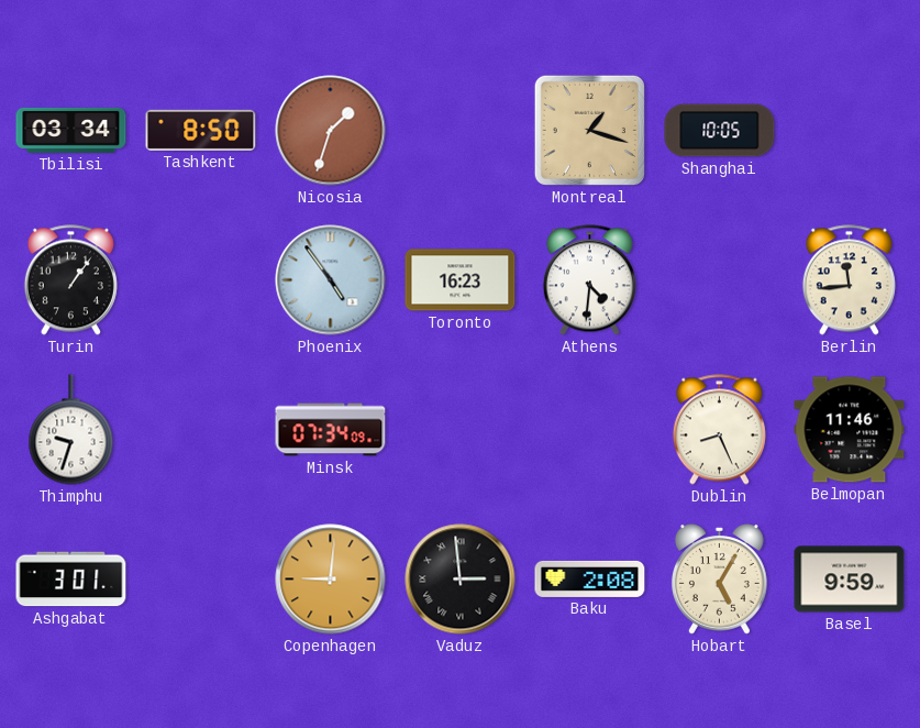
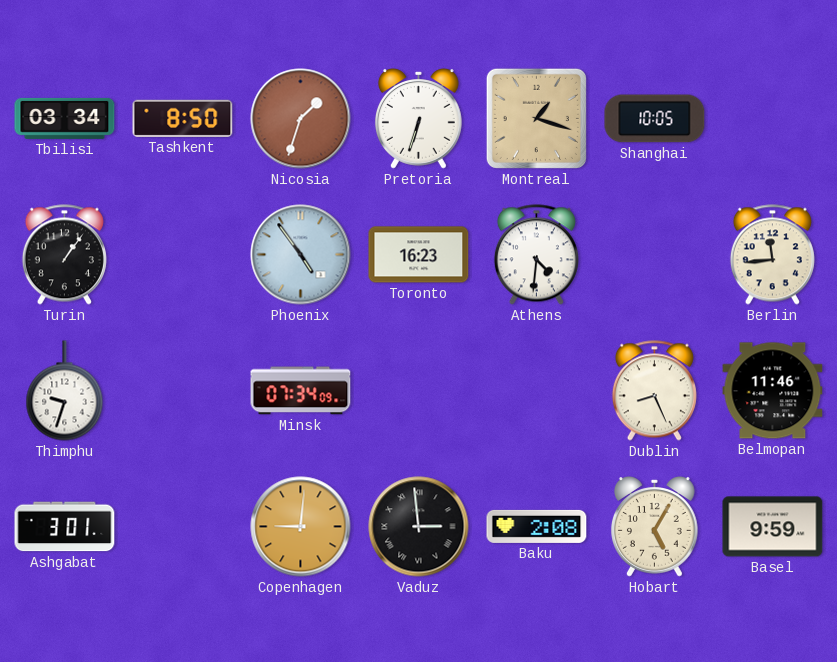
Pretoria: none -> 6:33 (418, 119)
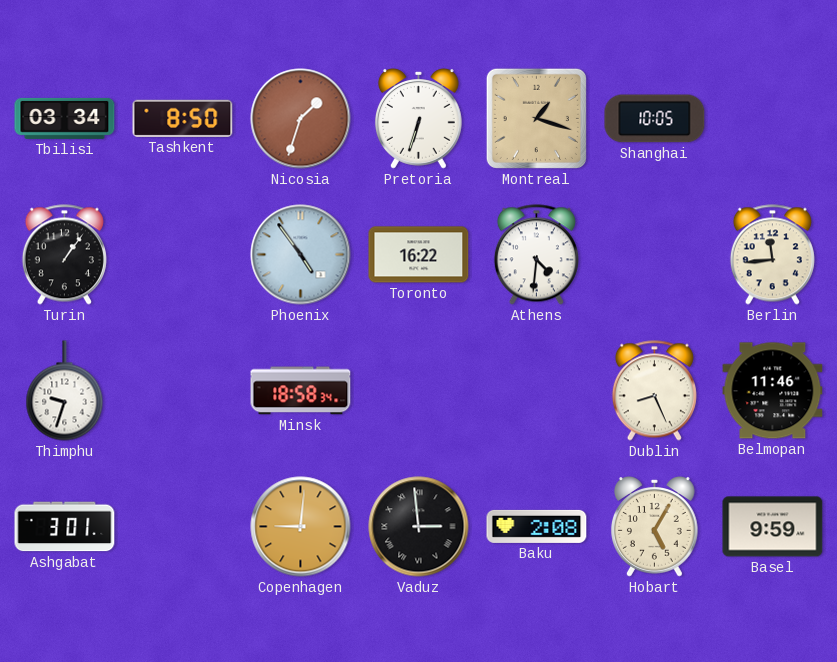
Toronto: 16:23 -> 16:22 (419, 255)
Minsk: 07:34 -> 18:58 (301, 391)
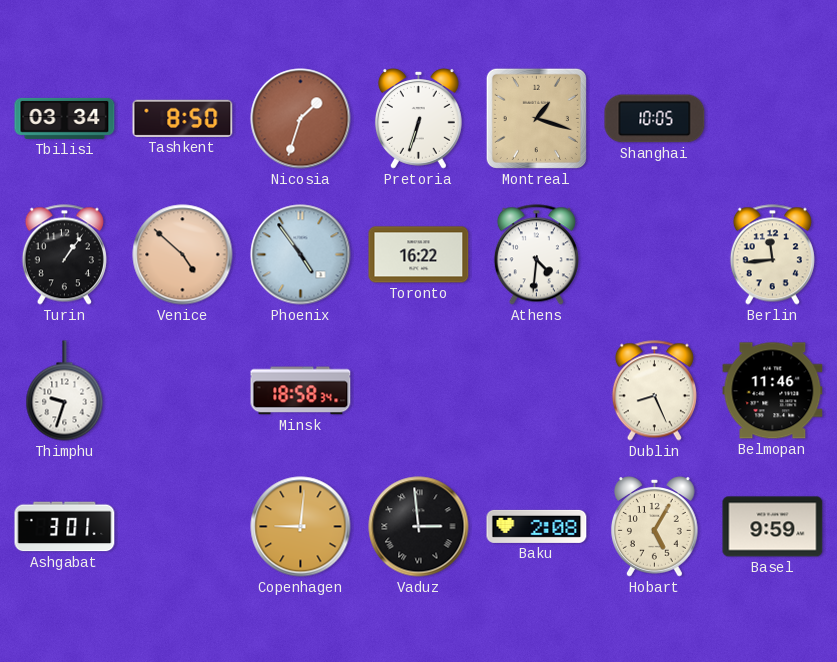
Venice: none -> 4:52 (183, 255)
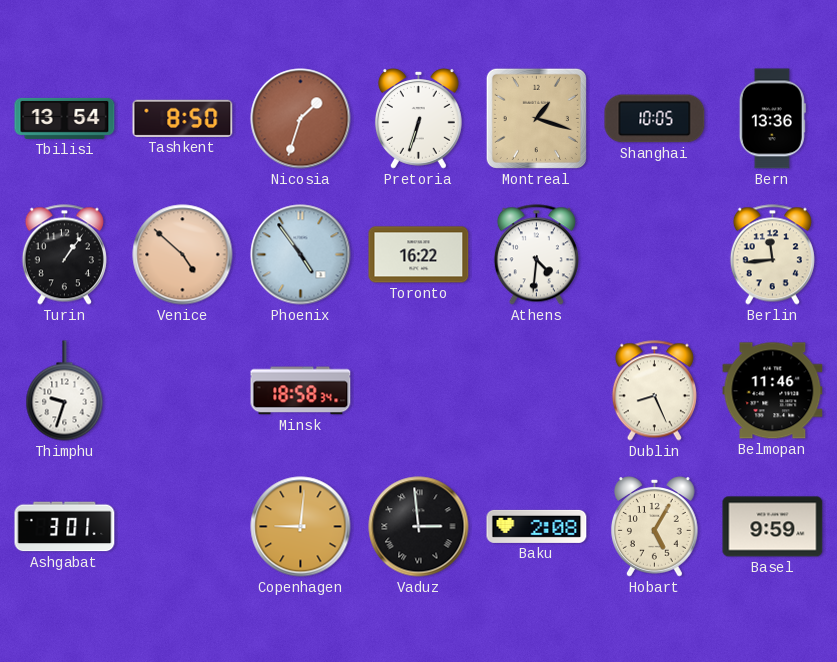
Tbilisi: 03:34 -> 13:54 (65, 118)
Bern: none -> 13:36 (772, 119)
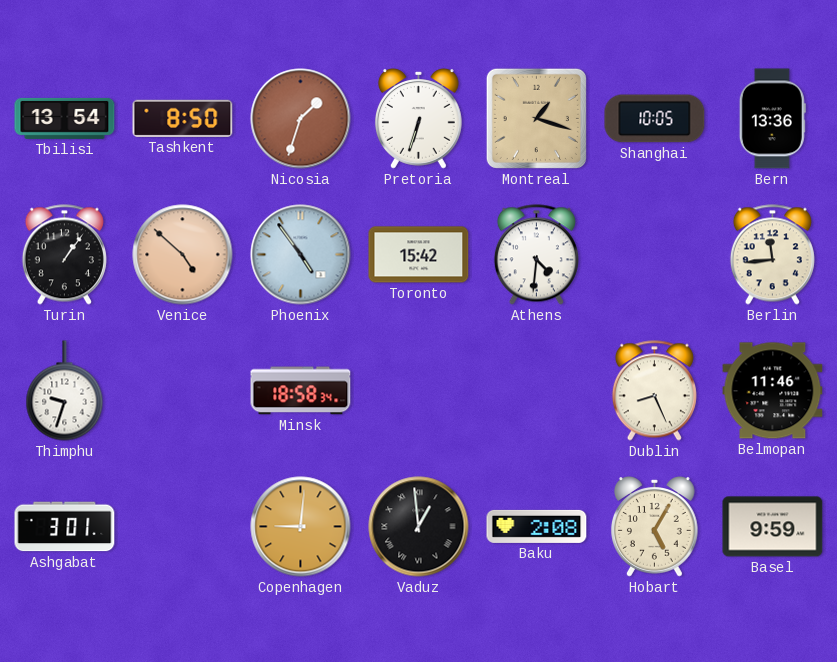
Toronto: 16:22 -> 15:42 (419, 255)
Vaduz: 2:59 -> 12:59 (419, 527)
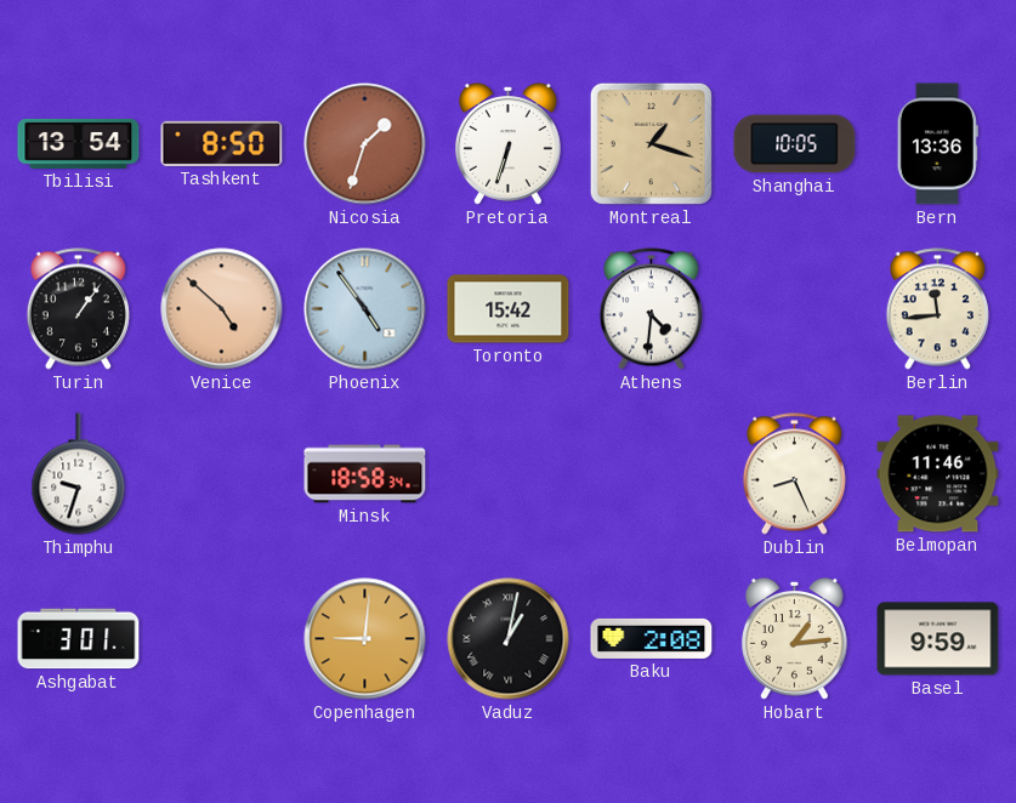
Vaduz: 12:59 -> 1:02 (509, 639)
Hobart: 5:05 -> 1:14 (794, 639)
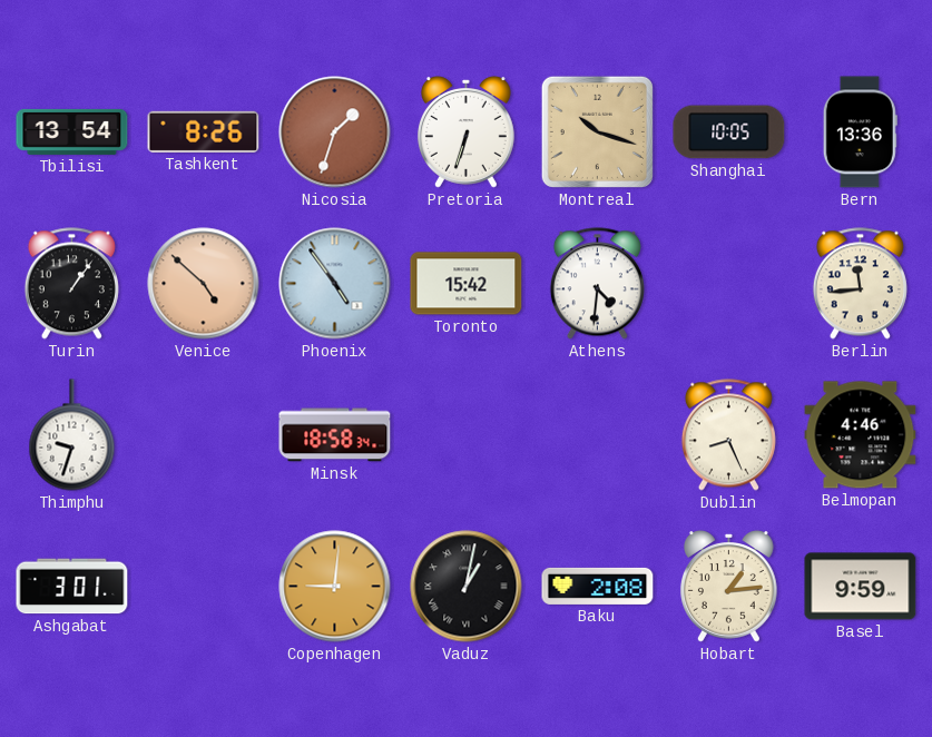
Tashkent: 8:50 -> 8:26 (204, 131)
Montreal: 1:18 -> 10:18 (597, 131)
Belmopan: 11:46 -> 4:46 (861, 435)
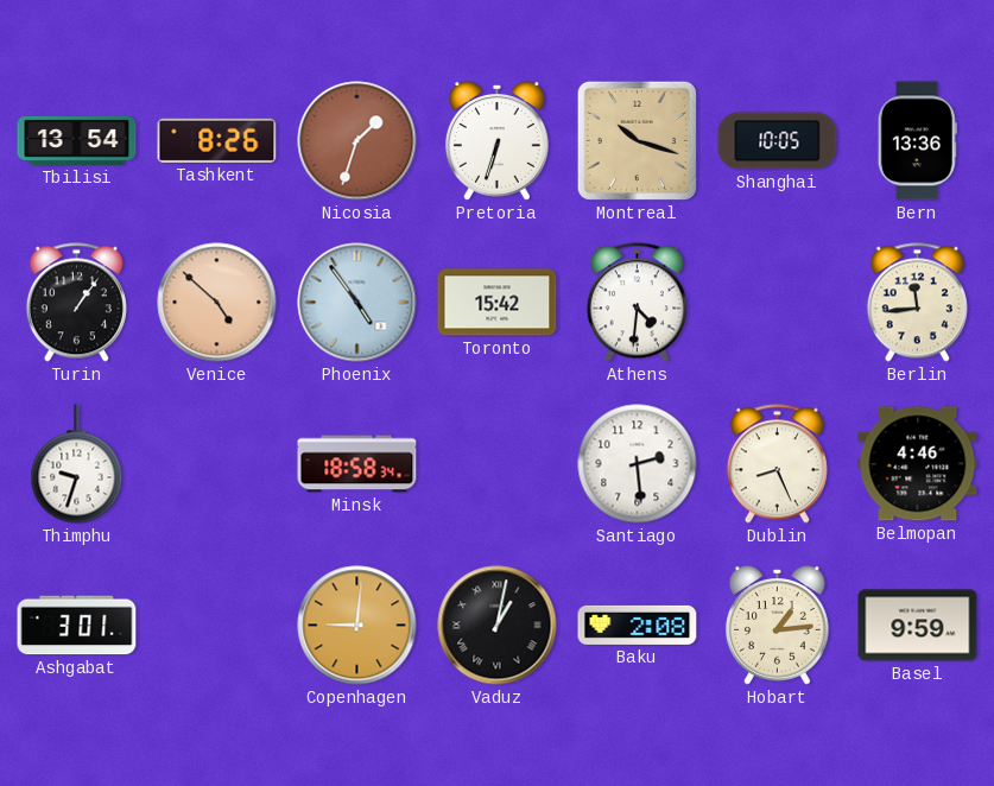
Santiago: none -> 2:29 (638, 464)
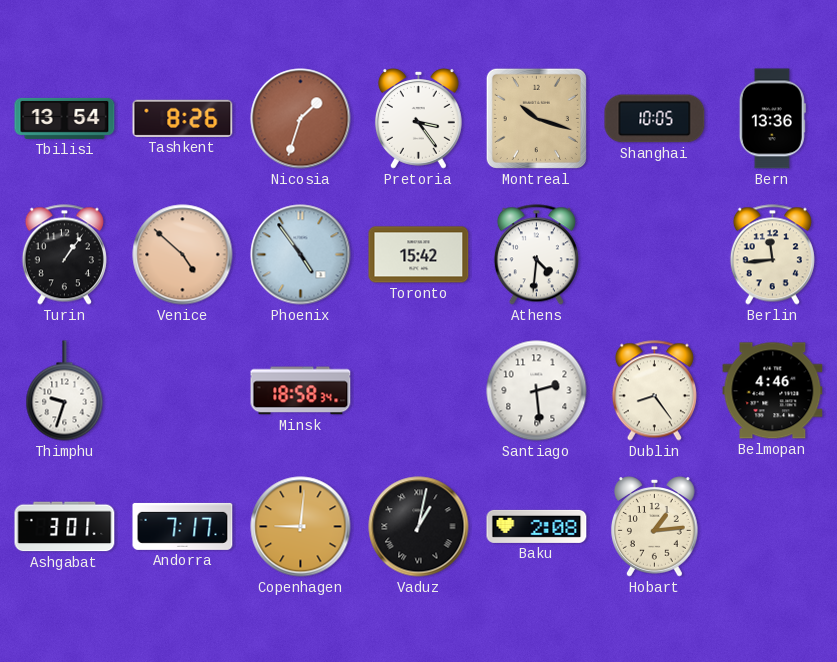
Pretoria: 6:33 -> 3:24 (418, 119)
Dublin: 8:26 -> 8:24 (654, 391)
Andorra: none -> 7:17 (183, 526)
Basel: 9:59 -> none (918, 626)
